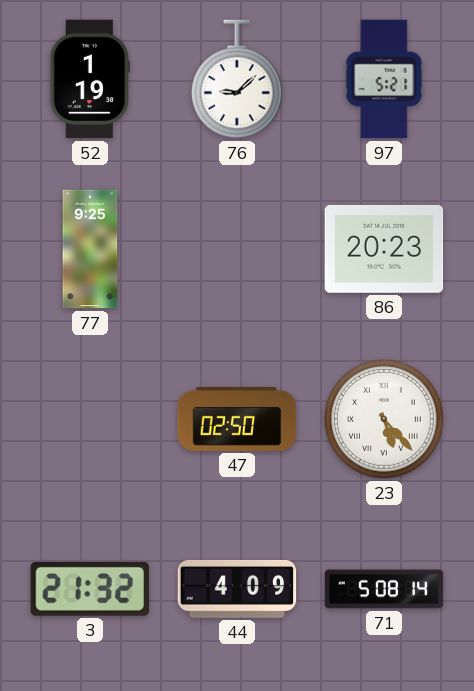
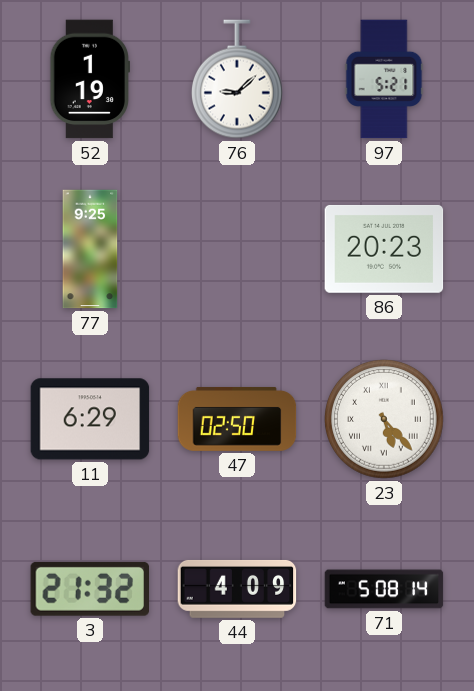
11: none -> 6:29 (90, 419)
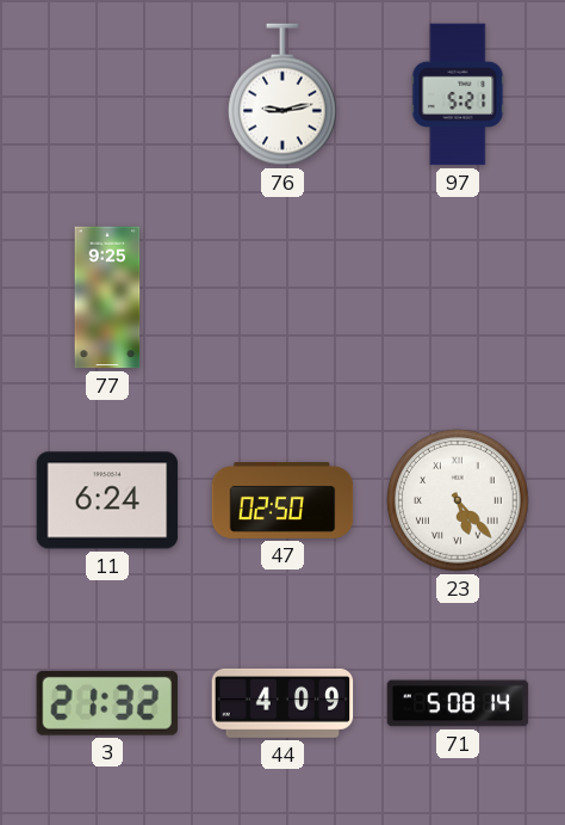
52: 1:19 -> none (89, 79)
76: 9:08 -> 9:13 (282, 94)
86: 20:23 -> none (384, 249)
11: 6:29 -> 6:24 (107, 500)
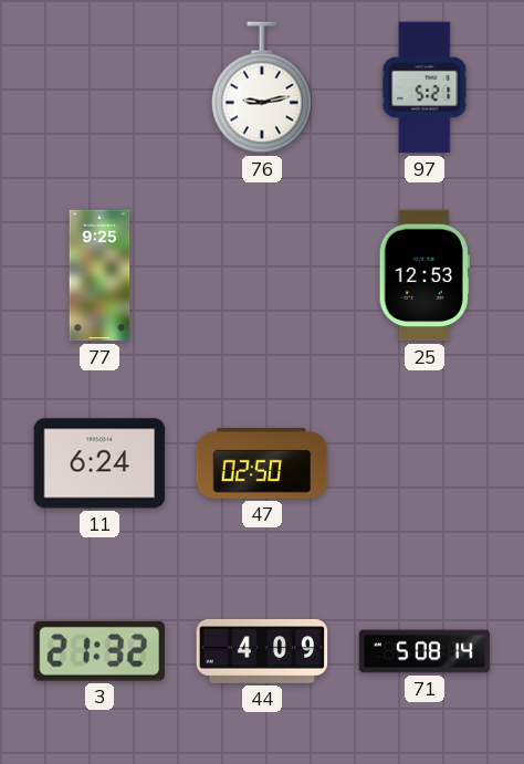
25: none -> 12:53 (425, 275)
23: 5:23 -> none (459, 501)
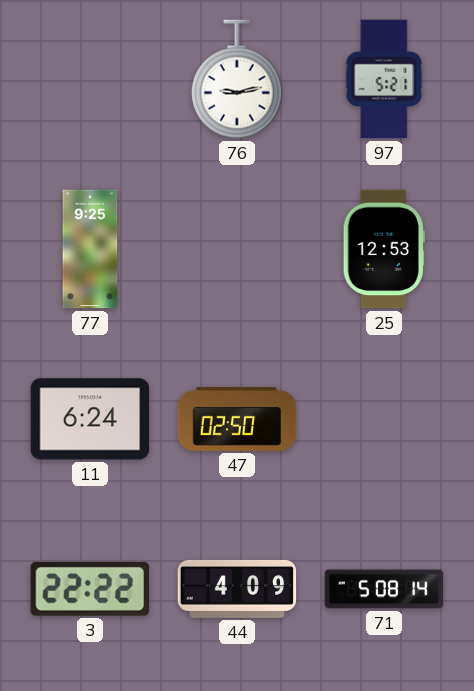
3: 21:32 -> 22:22 (89, 589)
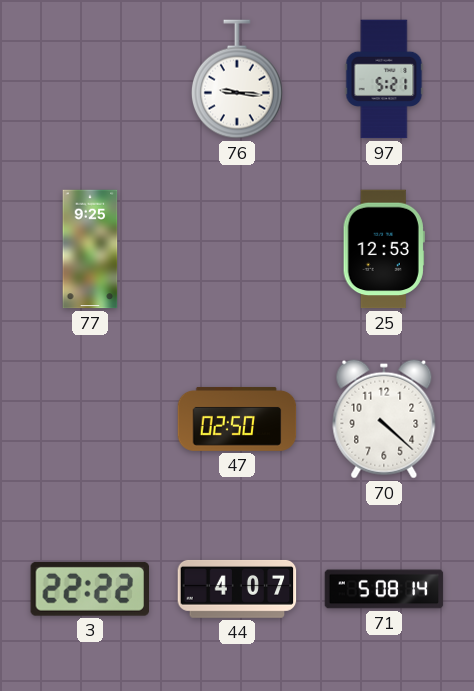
76: 9:13 -> 9:16 (237, 79)
11: 6:24 -> none (90, 419)
70: none -> 4:22 (384, 419)
44: 4:09 -> 4:07 (237, 589)
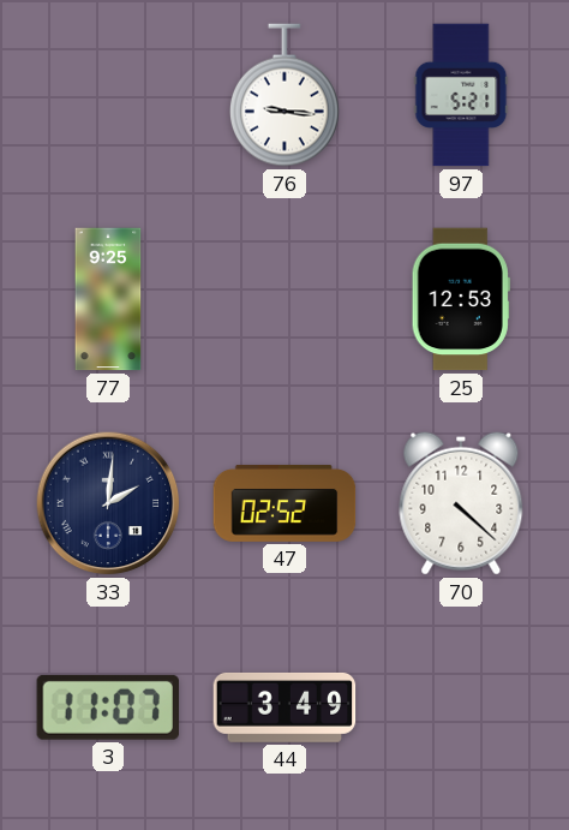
33: none -> 2:01 (108, 503)
47: 02:50 -> 02:52 (284, 503)
3: 22:22 -> 11:07 (107, 707)
44: 4:07 -> 3:49 (284, 707)
71: 5:08 -> none (384, 589)
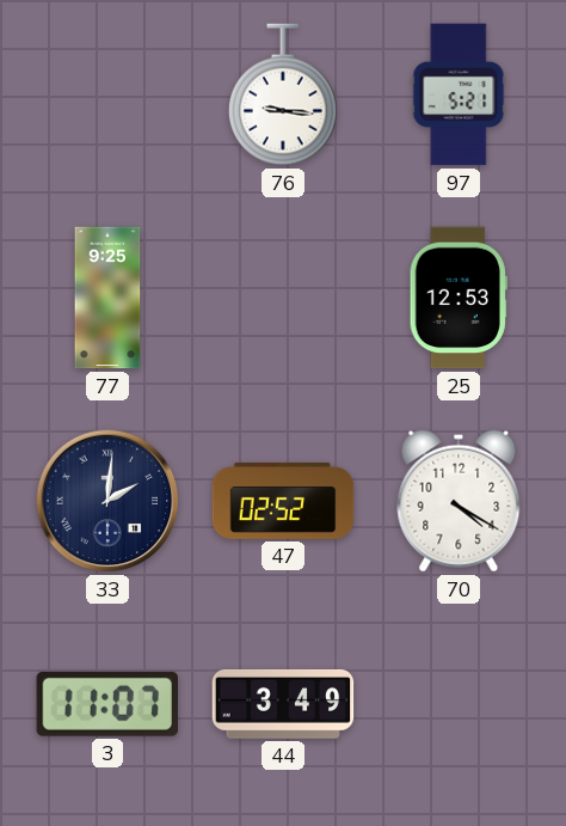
70: 4:22 -> 4:20 (459, 501)
